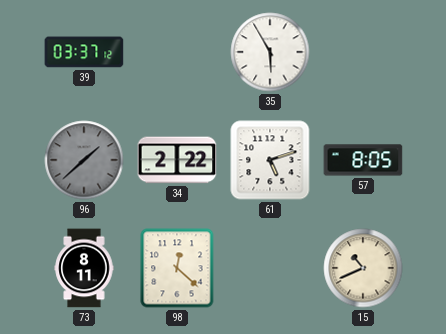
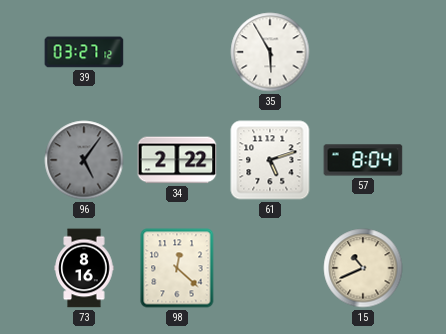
39: 03:37 -> 03:27 (84, 52)
96: 1:38 -> 5:06 (84, 160)
57: 8:05 -> 8:04 (363, 160)
73: 8:11 -> 8:16 (84, 268)
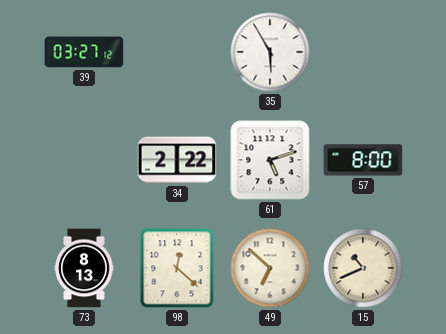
96: 5:06 -> none (84, 160)
57: 8:04 -> 8:00 (363, 160)
73: 8:16 -> 8:13 (84, 268)
49: none -> 6:52 (270, 268)
